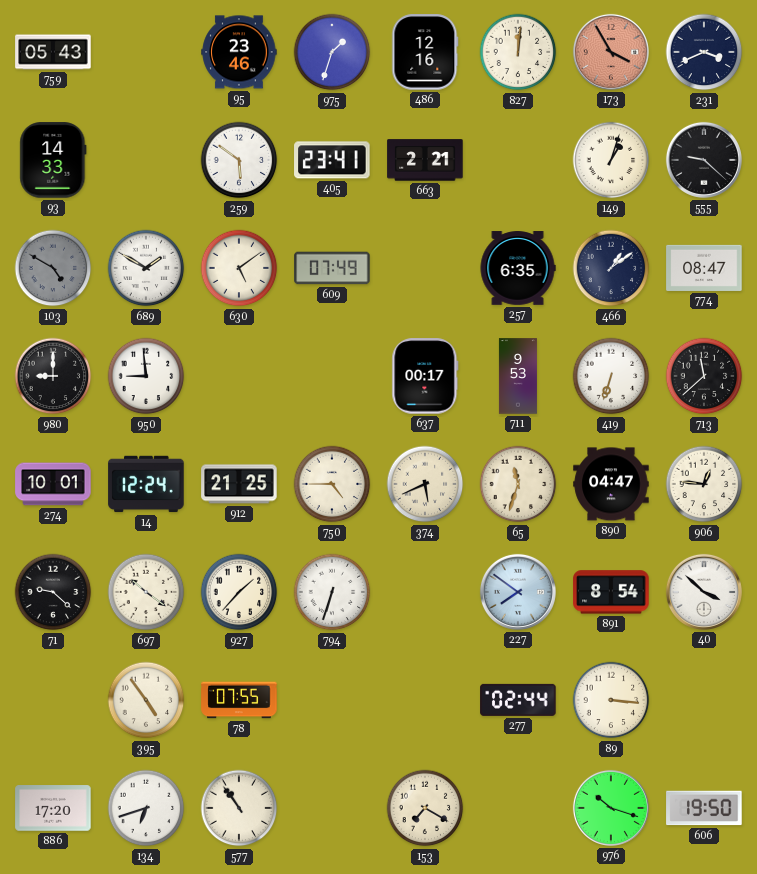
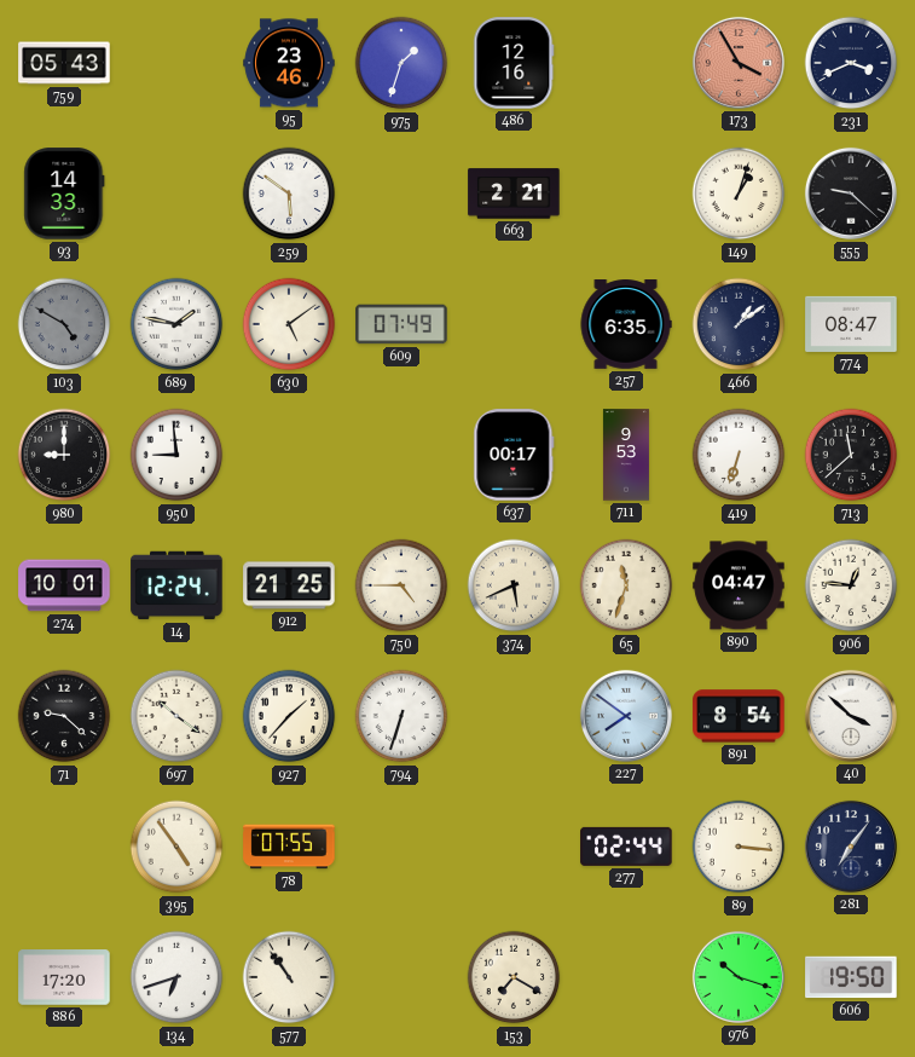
827: 12:01 -> none (518, 52)
405: 23:41 -> none (332, 160)
689: 1:50 -> 1:47 (176, 324)
281: none -> 7:06 (851, 847)
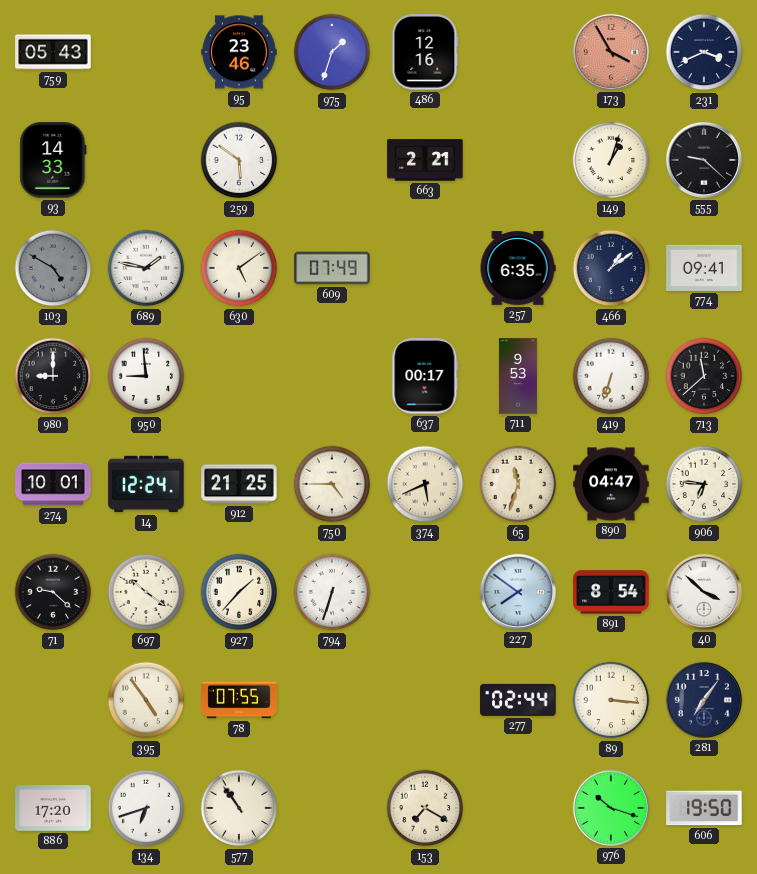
774: 08:47 -> 09:41 (704, 268)
906: 12:46 -> 6:46 (704, 484)
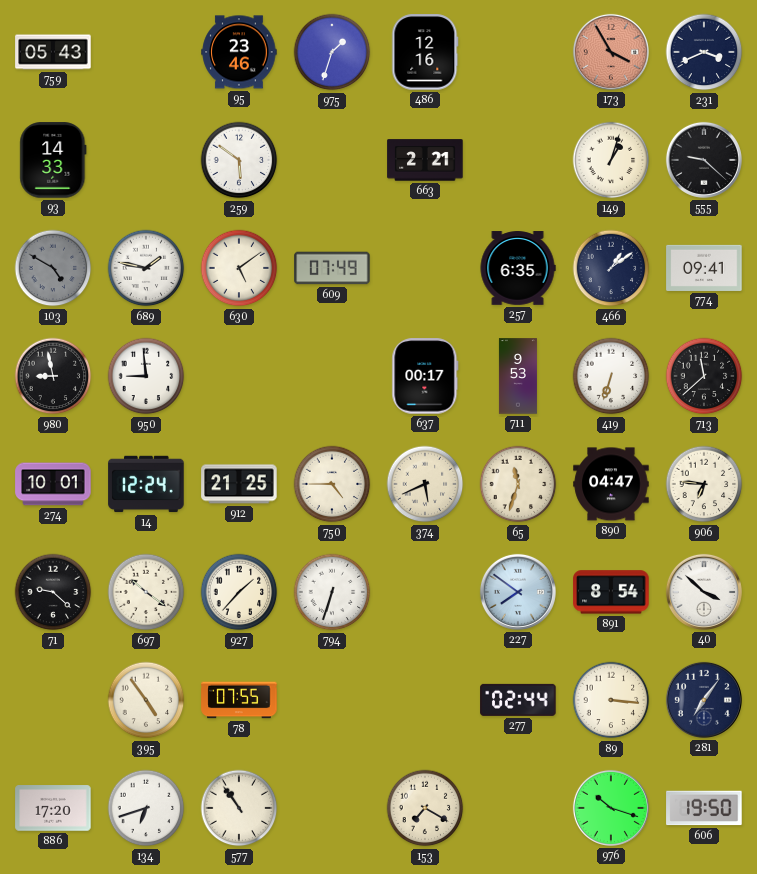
980: 9:00 -> 8:58 (53, 376)
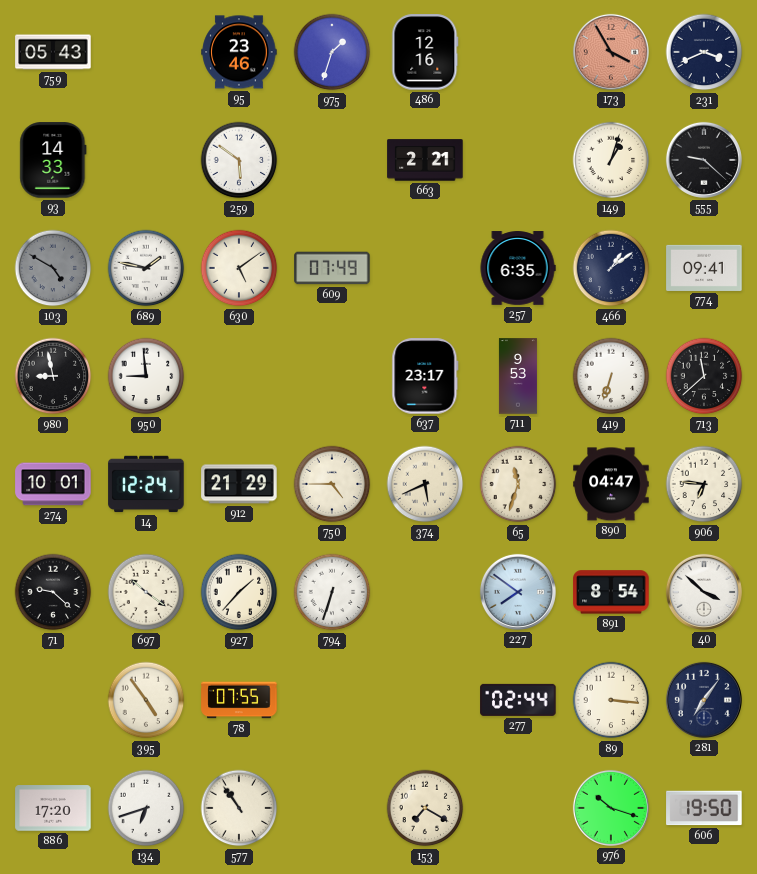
637: 00:17 -> 23:17 (425, 376)
912: 21:25 -> 21:29 (239, 484)
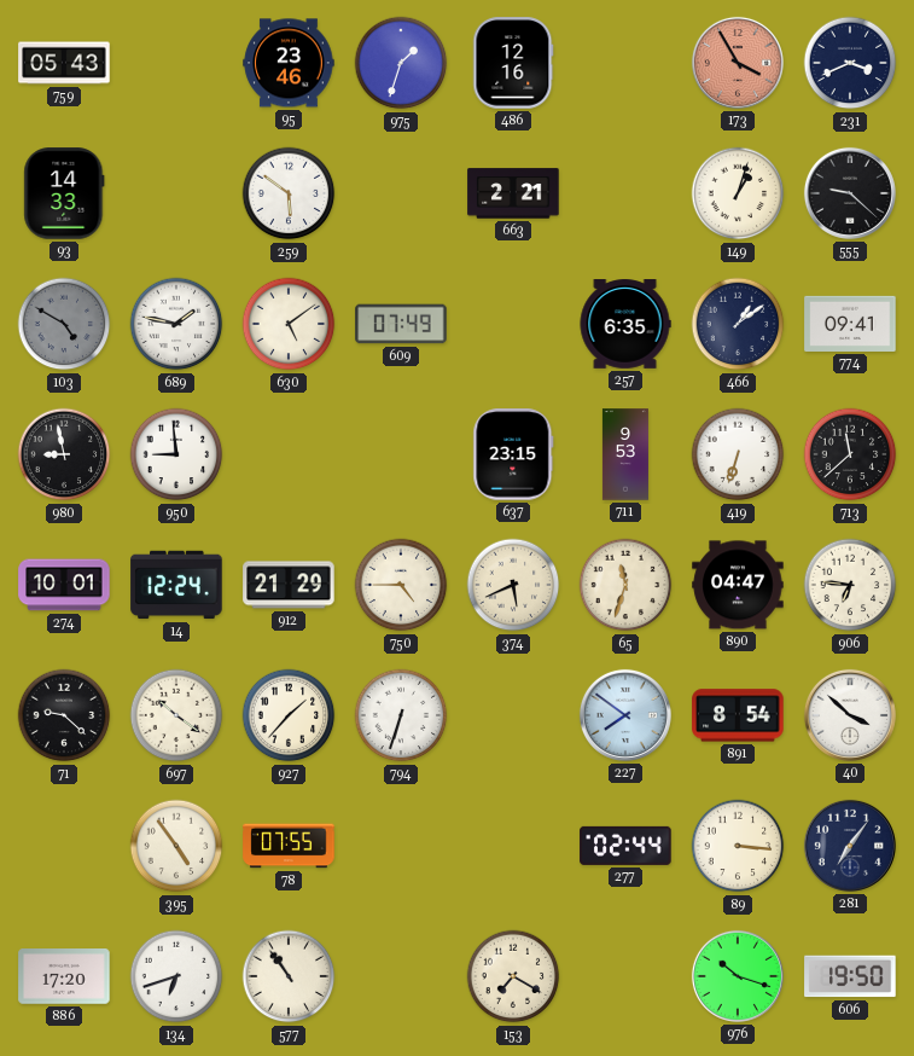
637: 23:17 -> 23:15 (513, 454)
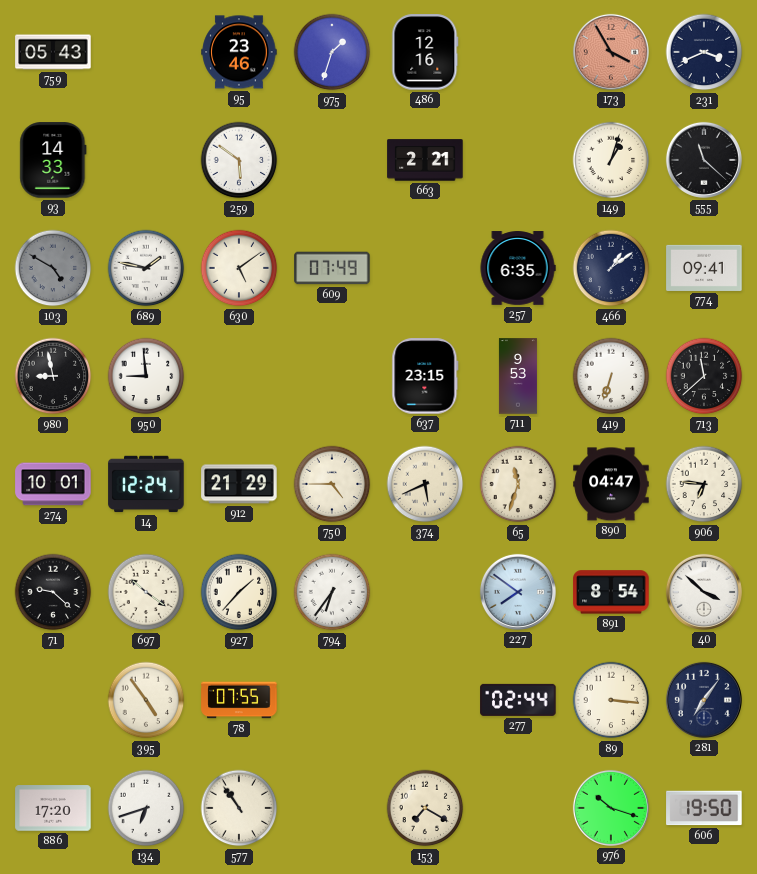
555: 9:22 -> 11:22 (704, 160)
794: 6:33 -> 6:36 (332, 592)
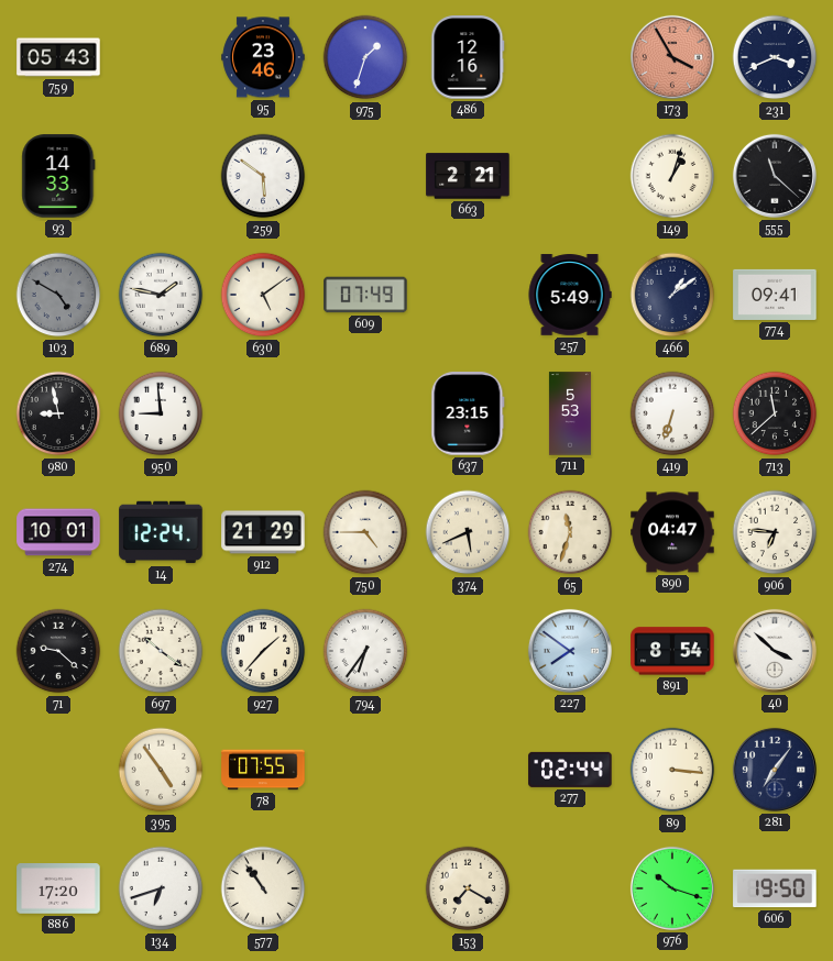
257: 6:35 -> 5:49 (570, 295)
711: 9:53 -> 5:53 (570, 413)
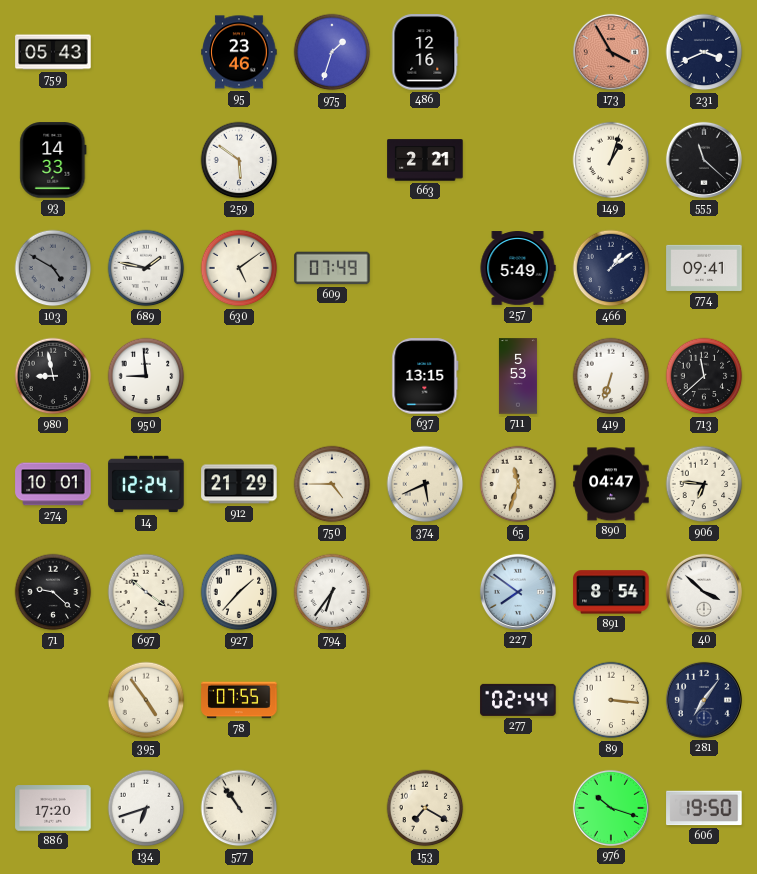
637: 23:15 -> 13:15 (425, 376)
